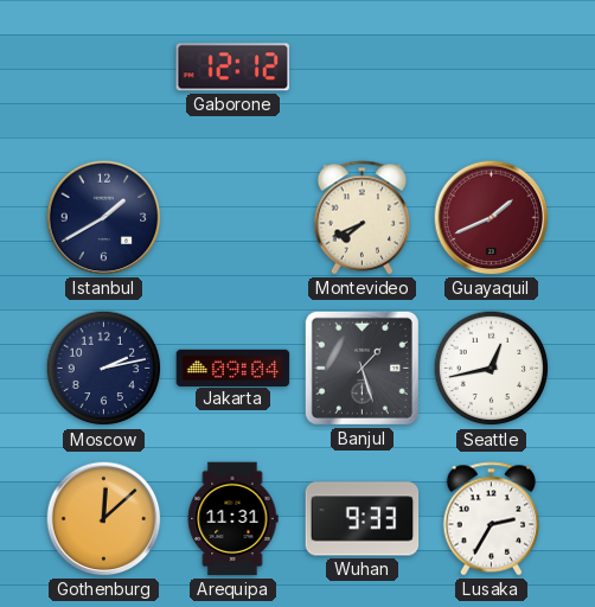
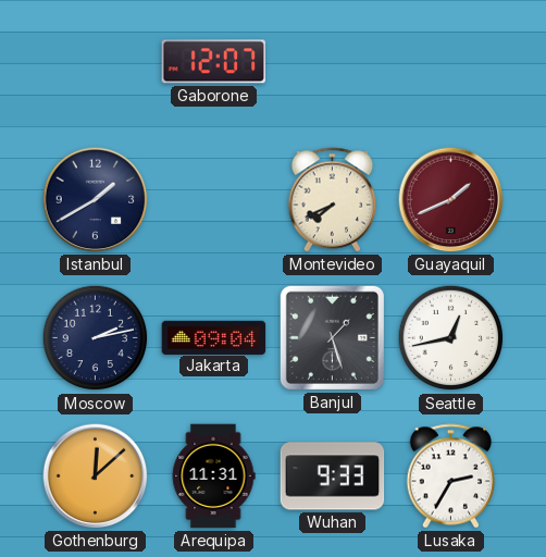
Gaborone: 12:12 -> 12:07 (214, 62)
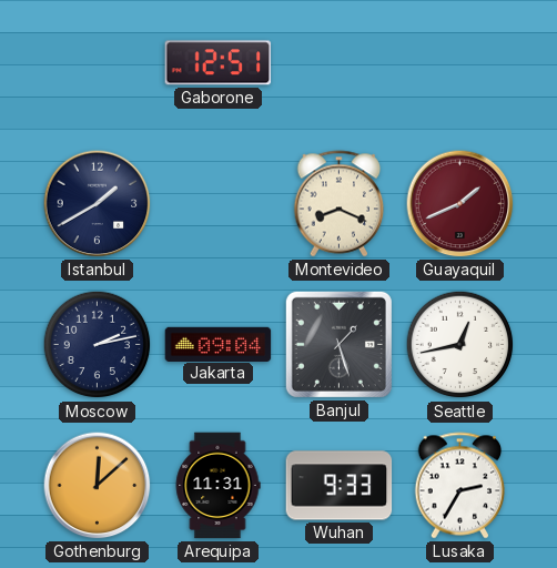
Gaborone: 12:07 -> 12:51 (219, 63)
Montevideo: 7:41 -> 8:19 (340, 204)
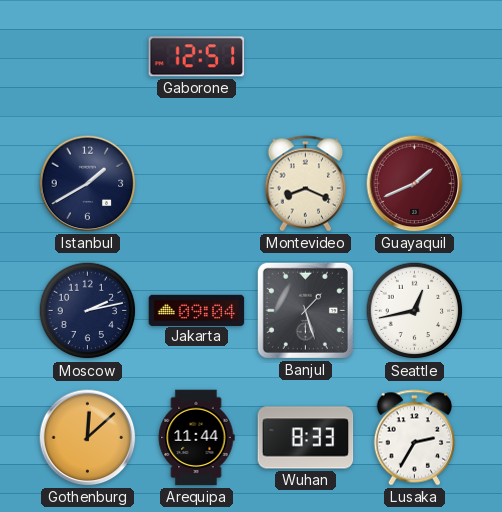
Arequipa: 11:31 -> 11:44 (196, 438)
Wuhan: 9:33 -> 8:33 (306, 438)
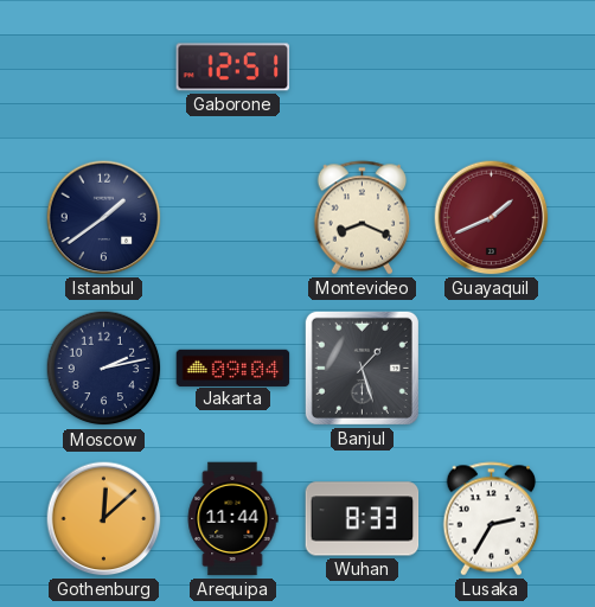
Istanbul: 1:40 -> 1:39 (104, 218)
Seattle: 12:43 -> none (415, 311)
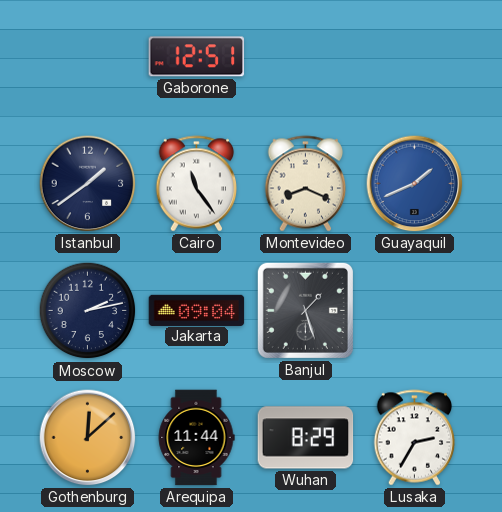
Cairo: none -> 11:24 (197, 184)
Guayaquil dial: burgundy -> blue (415, 184)
Wuhan: 8:33 -> 8:29 (306, 438)
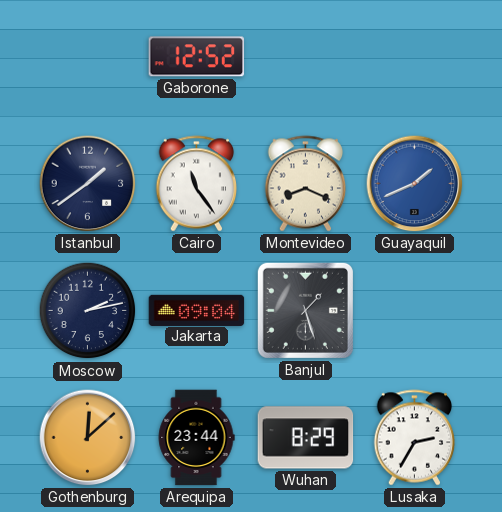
Gaborone: 12:51 -> 12:52 (197, 57)
Arequipa: 11:44 -> 23:44 (196, 438)
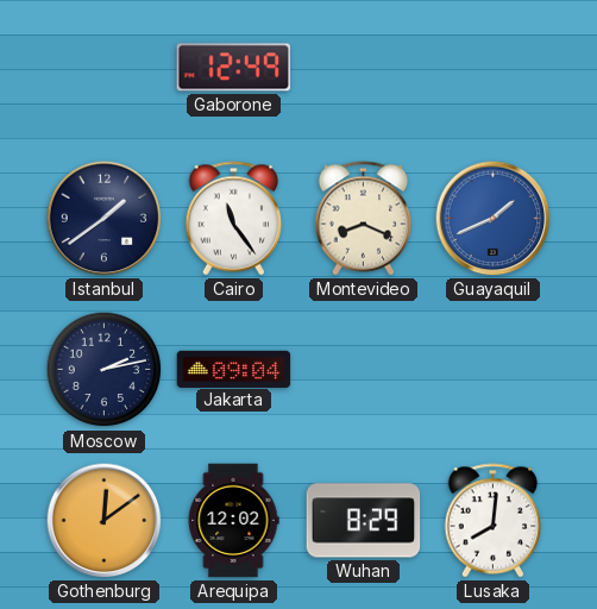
Gaborone: 12:52 -> 12:49 (234, 68)
Banjul: 1:27 -> none (305, 310)
Gothenburg: 12:08 -> 12:09 (105, 521)
Arequipa: 23:44 -> 12:02 (233, 521)
Lusaka: 2:35 -> 8:01 (494, 521)
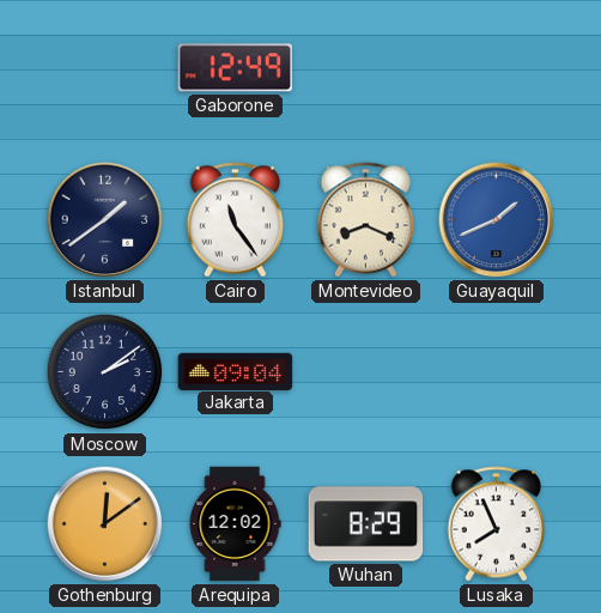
Moscow: 2:13 -> 2:09 (105, 372)
Lusaka: 8:01 -> 7:56 (497, 524)
